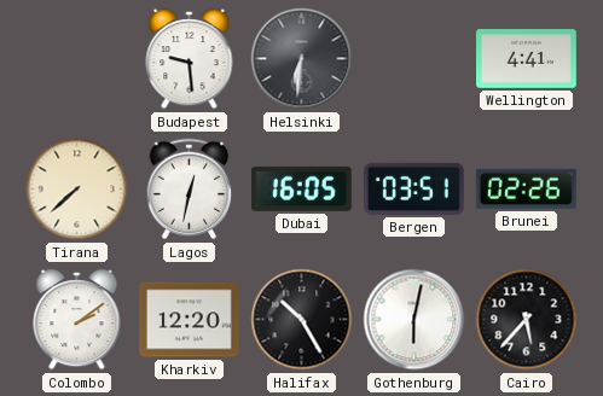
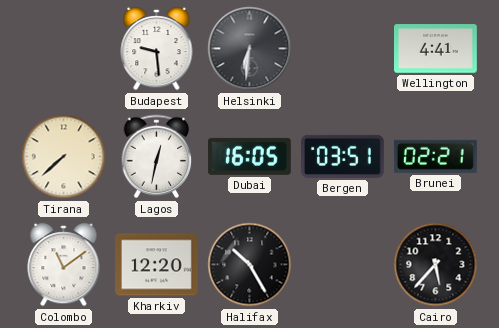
Brunei: 02:26 -> 02:21 (435, 156)
Colombo: 2:09 -> 11:09 (64, 265)
Gothenburg: 6:02 -> none (414, 320)
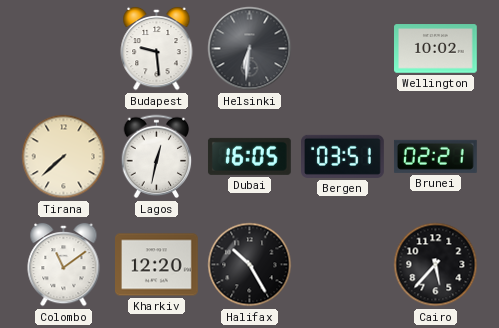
Wellington: 4:41 -> 10:02 (436, 49)
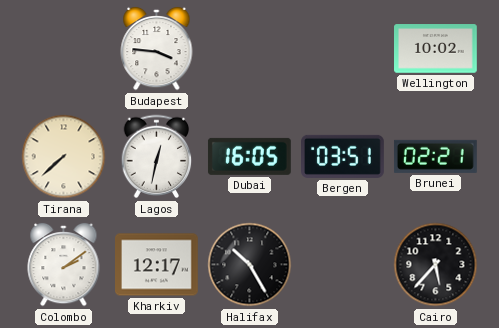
Budapest: 9:29 -> 3:46 (157, 49)
Helsinki: 6:31 -> none (250, 49)
Colombo: 11:09 -> 2:09 (64, 265)
Kharkiv: 12:20 -> 12:17 (157, 265)
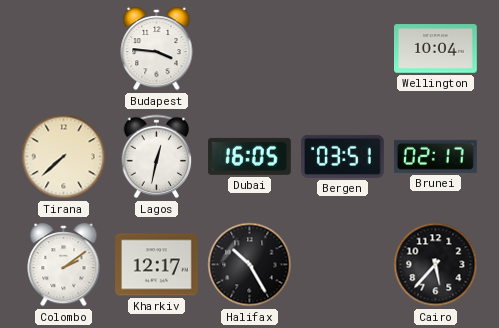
Wellington: 10:02 -> 10:04 (436, 49)
Brunei: 02:21 -> 02:17 (435, 156)
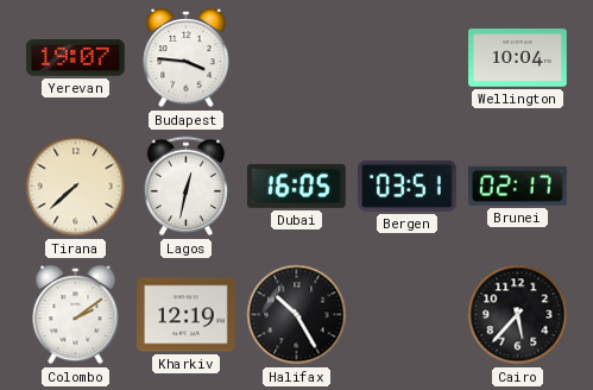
Yerevan: none -> 19:07 (76, 58)
Kharkiv: 12:17 -> 12:19 (187, 315)
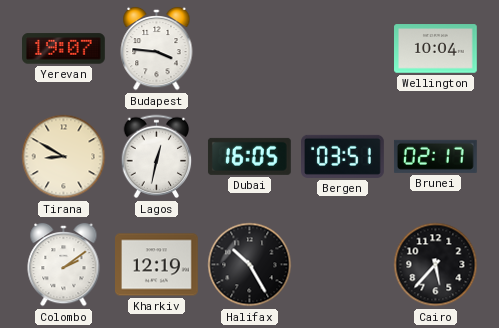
Tirana: 7:38 -> 8:50 (64, 157)
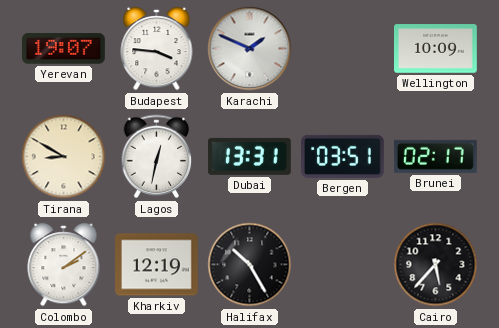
Karachi: none -> 1:49 (250, 49)
Wellington: 10:04 -> 10:09 (436, 49)
Dubai: 16:05 -> 13:31 (249, 156)
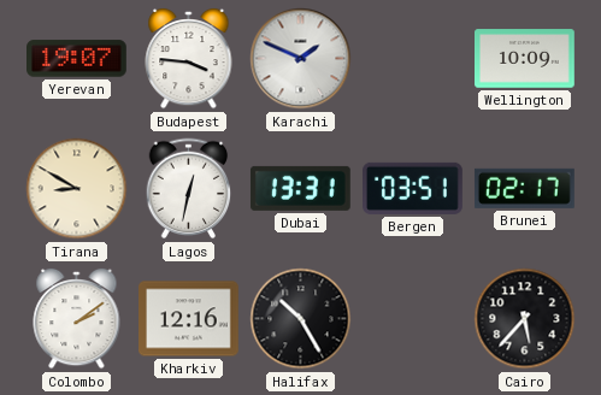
Kharkiv: 12:19 -> 12:16 (189, 319)
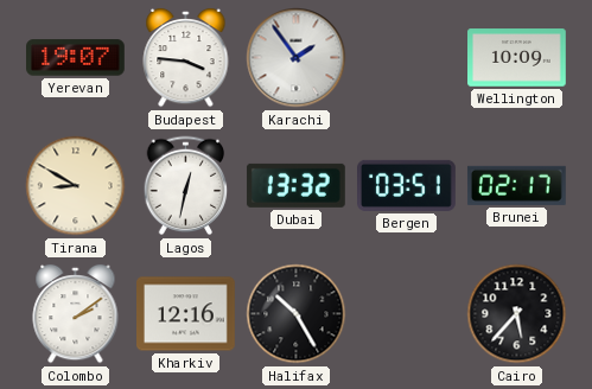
Karachi: 1:49 -> 1:54 (297, 58)
Dubai: 13:31 -> 13:32 (295, 185)
